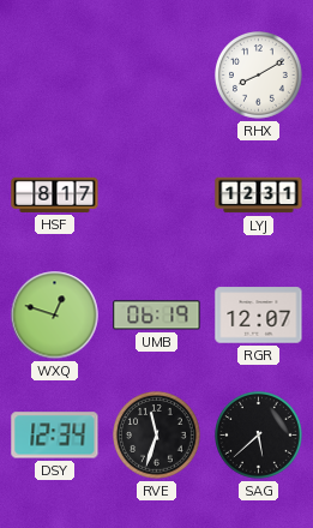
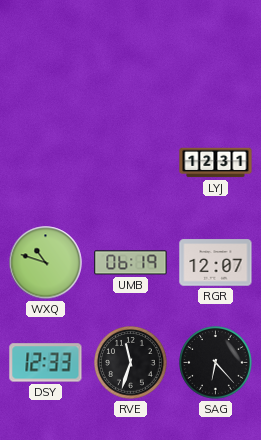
RHX: 8:10 -> none (259, 76)
HSF: 8:17 -> none (55, 194)
WXQ: 12:48 -> 10:48 (46, 263)
DSY: 12:34 -> 12:33 (46, 363)
SAG: 5:38 -> 6:23 (216, 363)
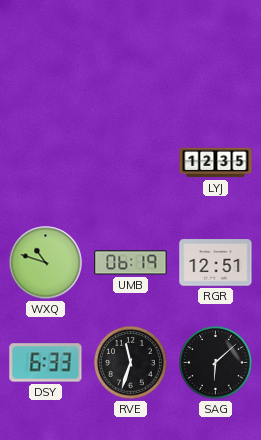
LYJ: 12:31 -> 12:35 (216, 163)
RGR: 12:07 -> 12:51 (216, 263)
DSY: 12:33 -> 6:33 (46, 363)
SAG: 6:23 -> 6:08 (216, 363)
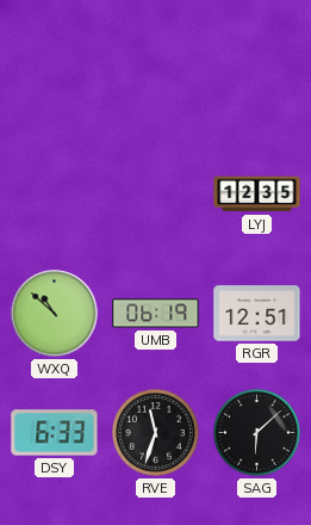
WXQ: 10:48 -> 10:52 (55, 314)
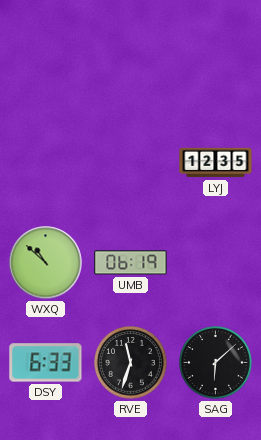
RGR: 12:51 -> none (257, 314)
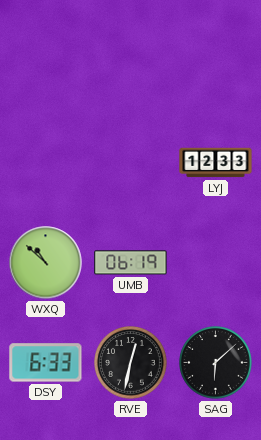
LYJ: 12:35 -> 12:33 (216, 163)
RVE: 11:33 -> 12:32 (131, 363)
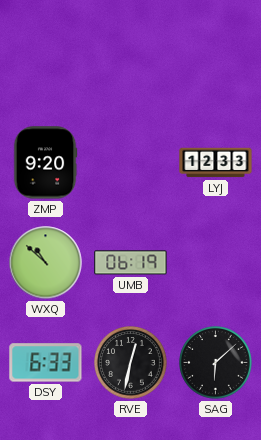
ZMP: none -> 9:20 (45, 163)
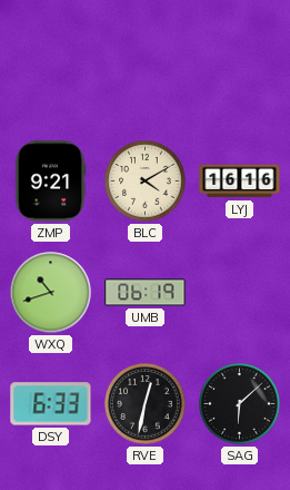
ZMP: 9:20 -> 9:21 (50, 182)
BLC: none -> 4:10 (146, 182)
LYJ: 12:33 -> 16:16 (240, 182)
WXQ: 10:52 -> 10:42 (51, 293)
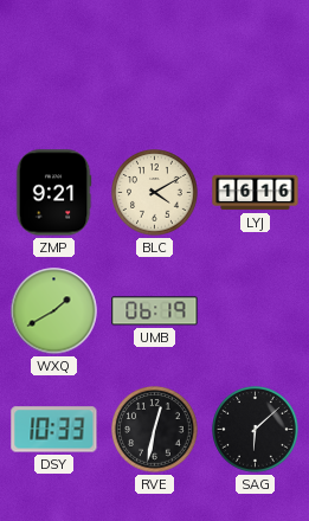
WXQ: 10:42 -> 1:40 (54, 311)
DSY: 6:33 -> 10:33 (54, 430)
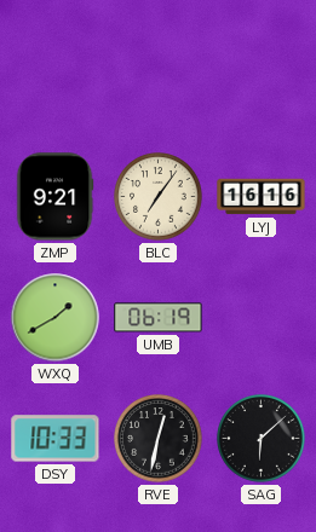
BLC: 4:10 -> 7:06 (159, 197)
